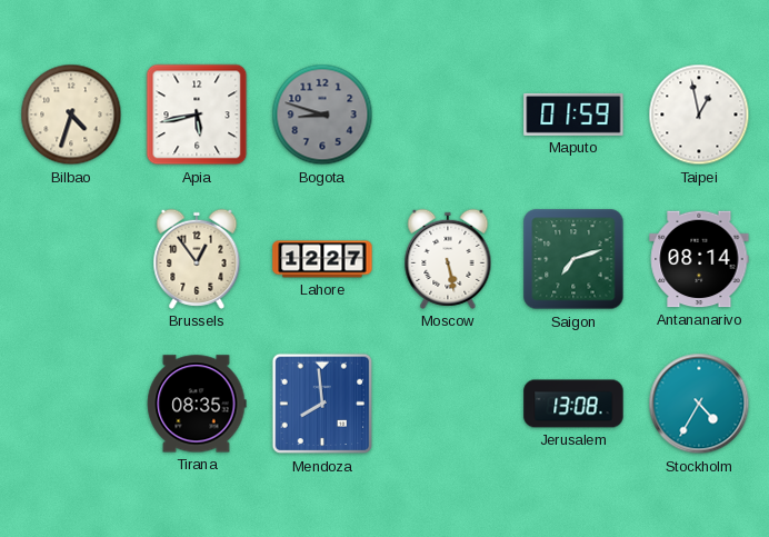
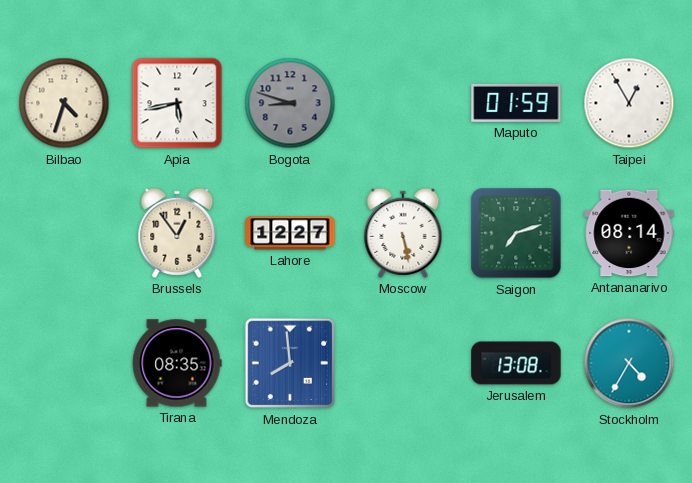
Taipei: 12:58 -> 12:55 (629, 103)
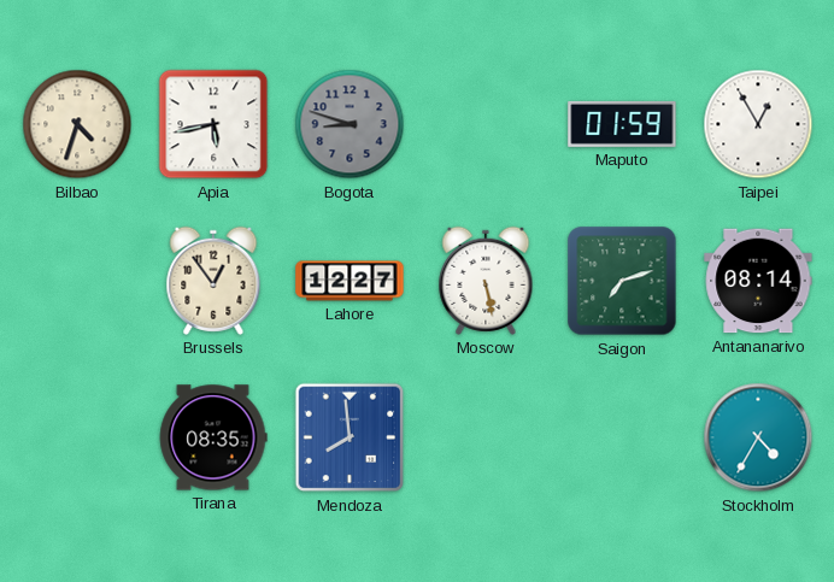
Jerusalem: 13:08 -> none (516, 363)
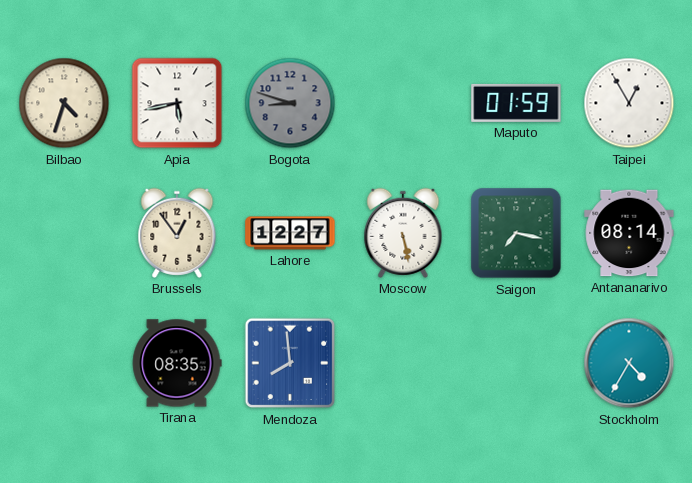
Saigon: 7:12 -> 7:17 (516, 233)
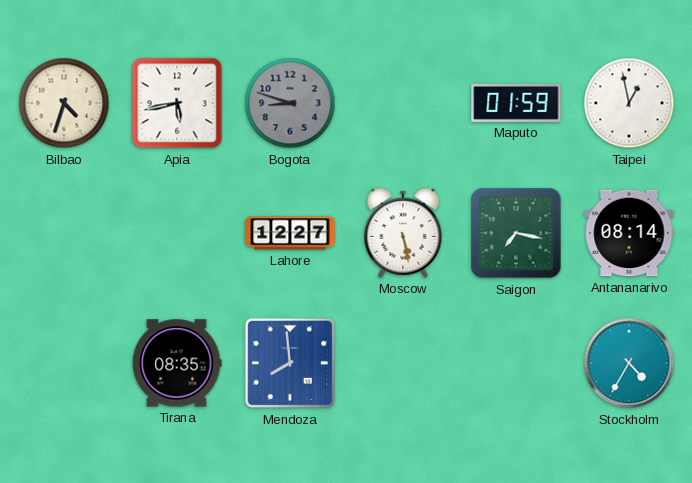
Taipei: 12:55 -> 12:58 (629, 103)
Brussels: 12:54 -> none (177, 233)
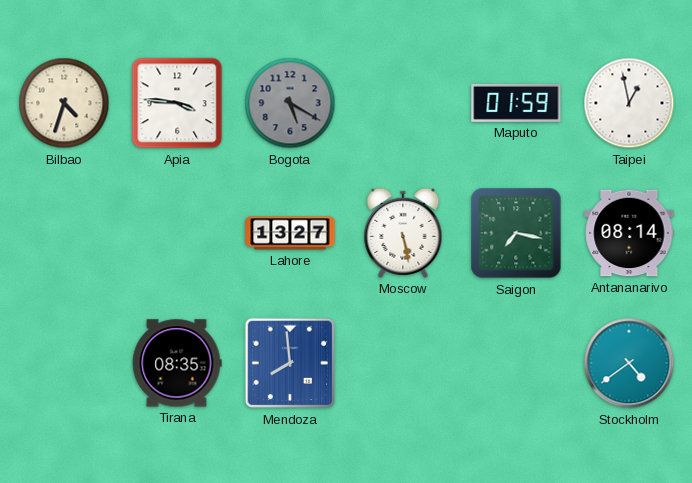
Apia: 5:43 -> 3:46 (177, 103)
Bogota: 8:48 -> 5:20 (290, 103)
Lahore: 12:27 -> 13:27 (290, 233)
Stockholm: 4:35 -> 4:39 (629, 363)
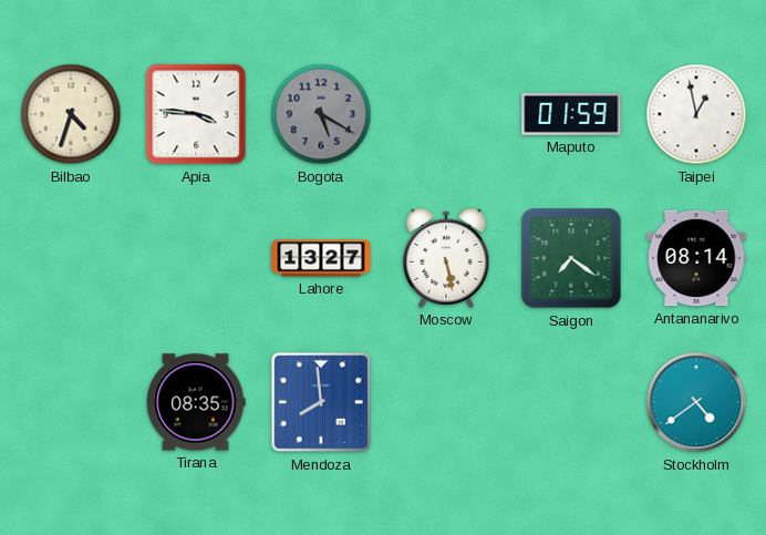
Saigon: 7:17 -> 7:21 (571, 258)
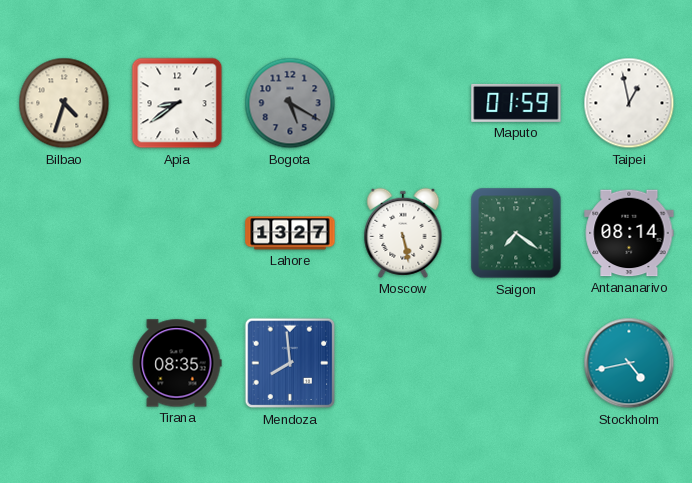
Apia: 3:46 -> 8:39 (177, 103)
Stockholm: 4:39 -> 4:43 (629, 363)
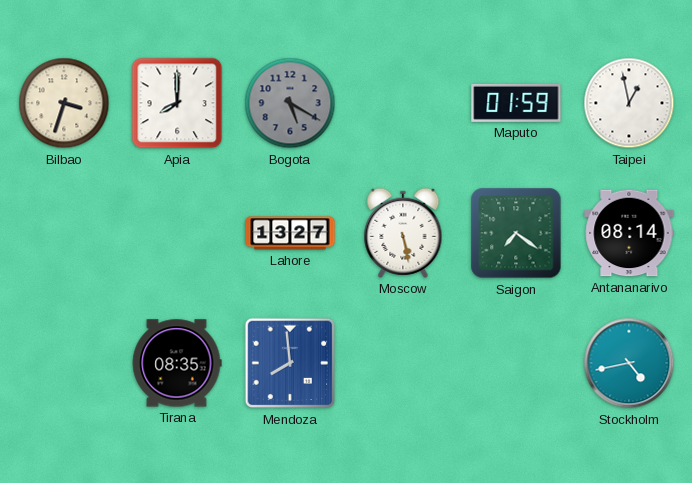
Bilbao: 4:33 -> 3:33 (64, 103)
Apia: 8:39 -> 8:00 (177, 103)
